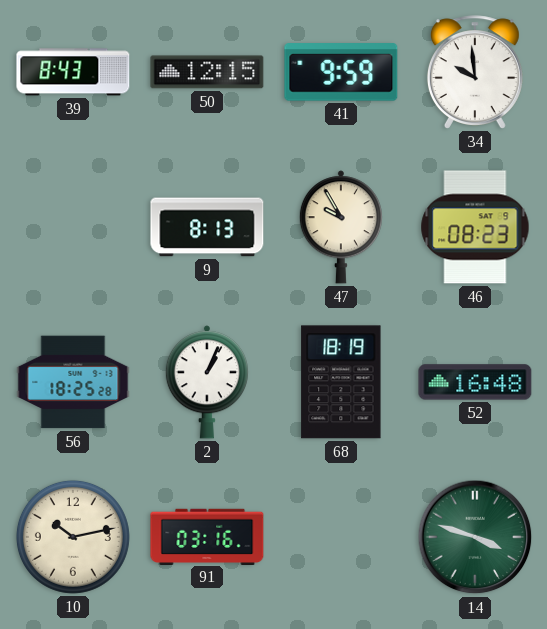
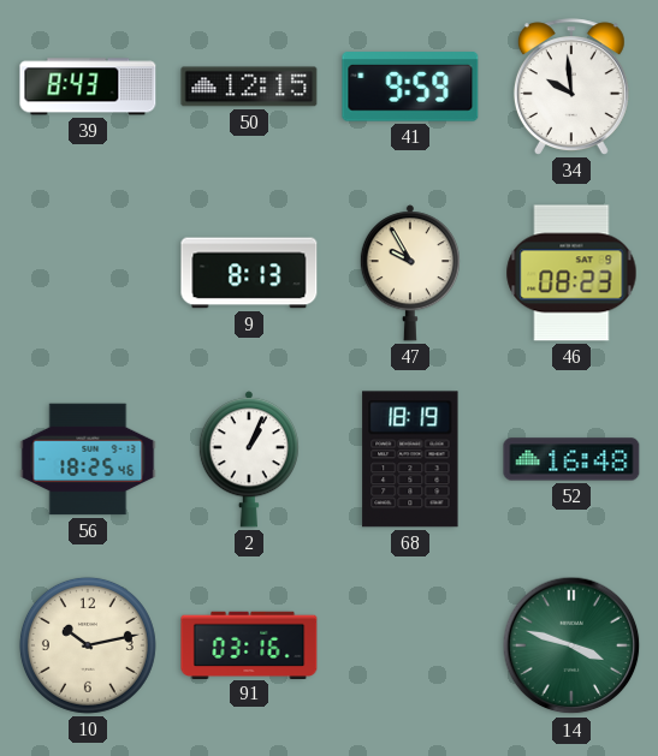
56: 18:25:28 -> 18:25:46 (88, 459)
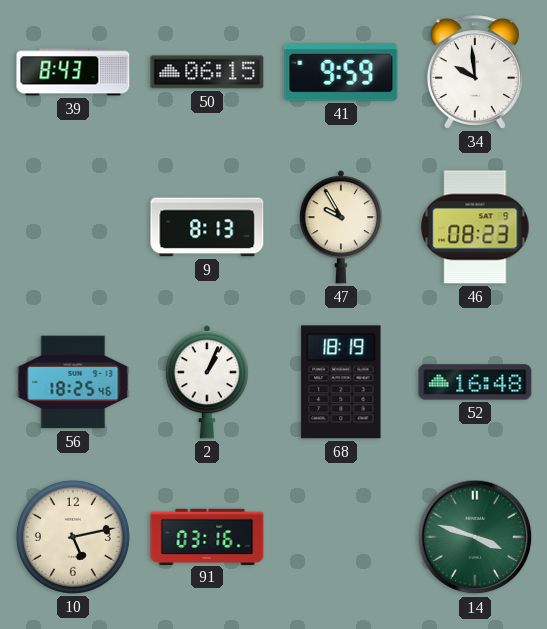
50: 12:15 -> 06:15 (207, 72)
10: 10:13 -> 5:13 (73, 537)
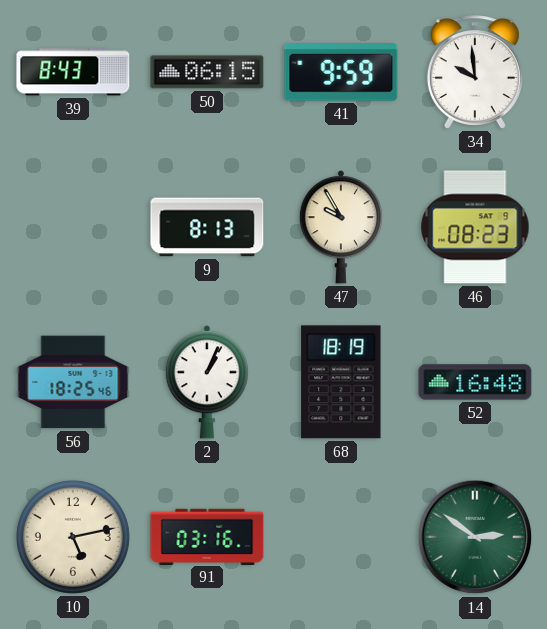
14: 3:48 -> 2:51 (475, 537)
